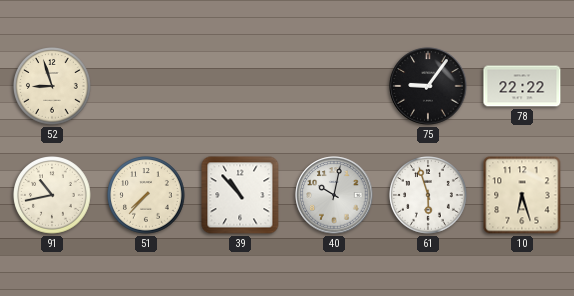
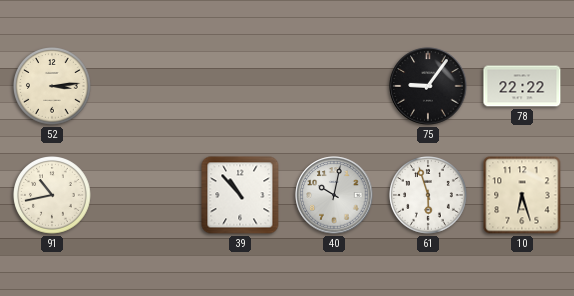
52: 8:57 -> 3:14 (52, 86)
51: 7:37 -> none (146, 195)
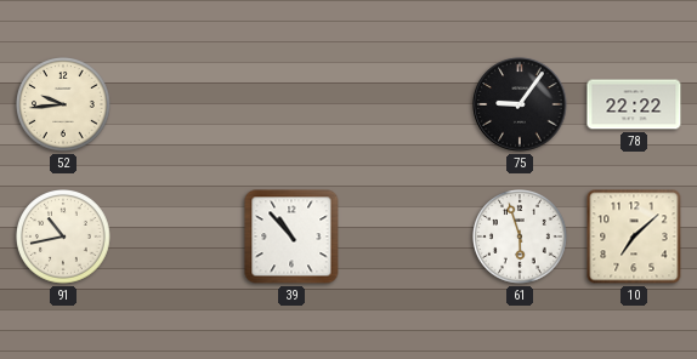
52: 3:14 -> 9:44 (63, 104)
40: 10:02 -> none (334, 195)
10: 6:27 -> 7:08 (634, 237)
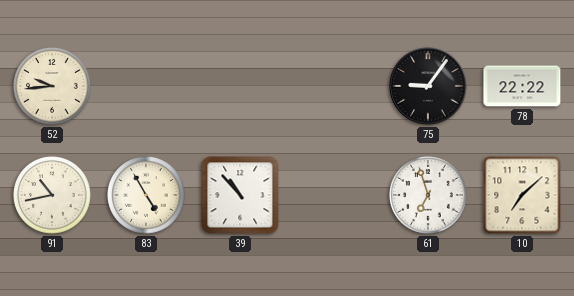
83: none -> 4:55 (146, 195)
61: 5:57 -> 6:57 (428, 195)
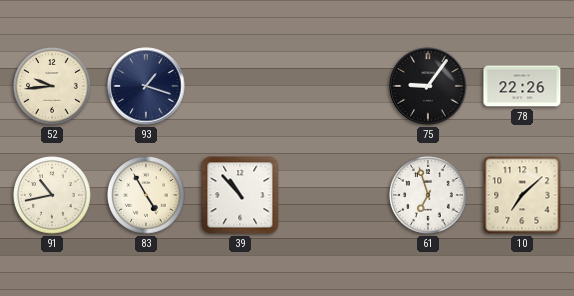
93: none -> 1:18 (146, 86)
78: 22:22 -> 22:26 (522, 86)
